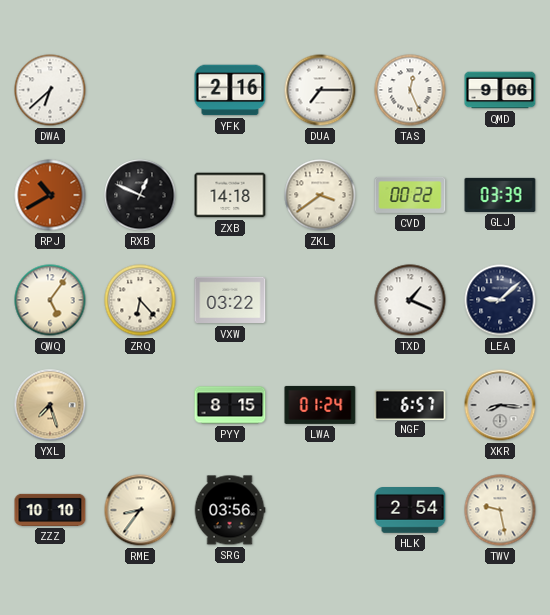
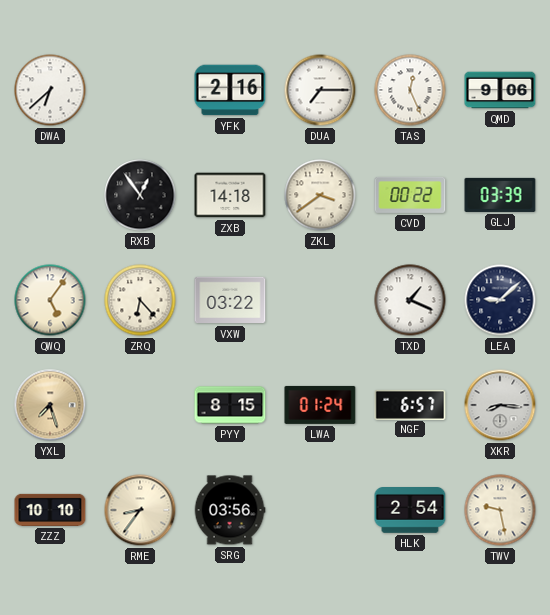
RPJ: 10:40 -> none (50, 195)
RXB: 12:49 -> 12:54 (140, 195)
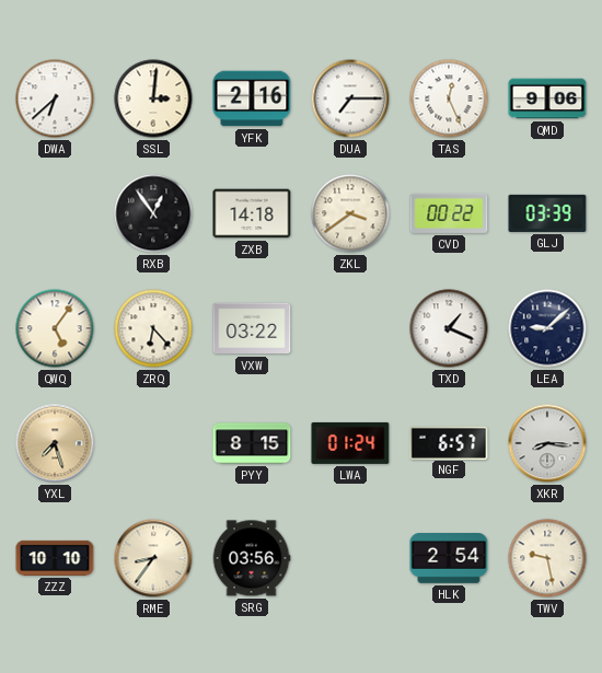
SSL: none -> 3:01 (153, 98)
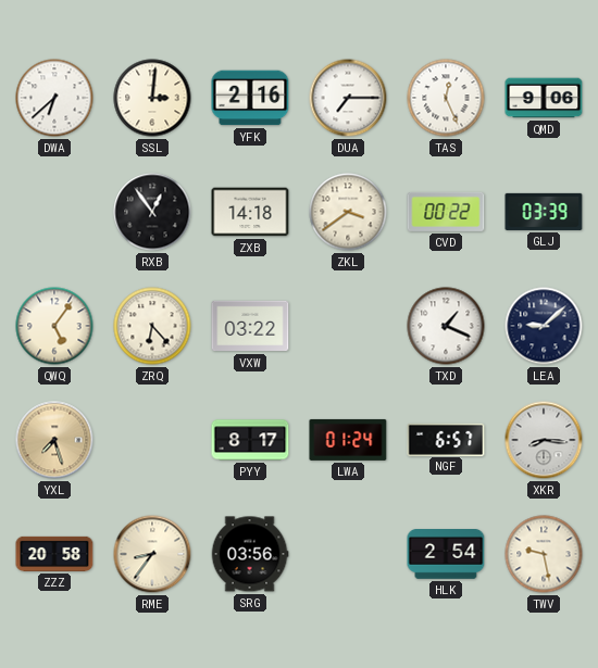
PYY: 8:15 -> 8:17 (250, 440)
ZZZ: 10:10 -> 20:58 (54, 554)
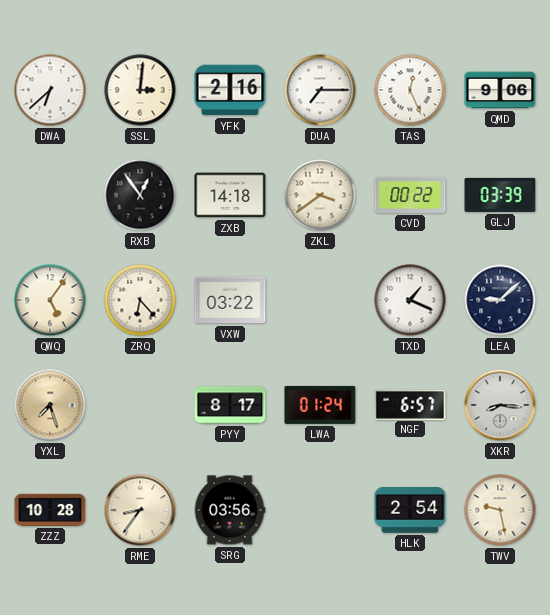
ZZZ: 20:58 -> 10:28 (50, 510)
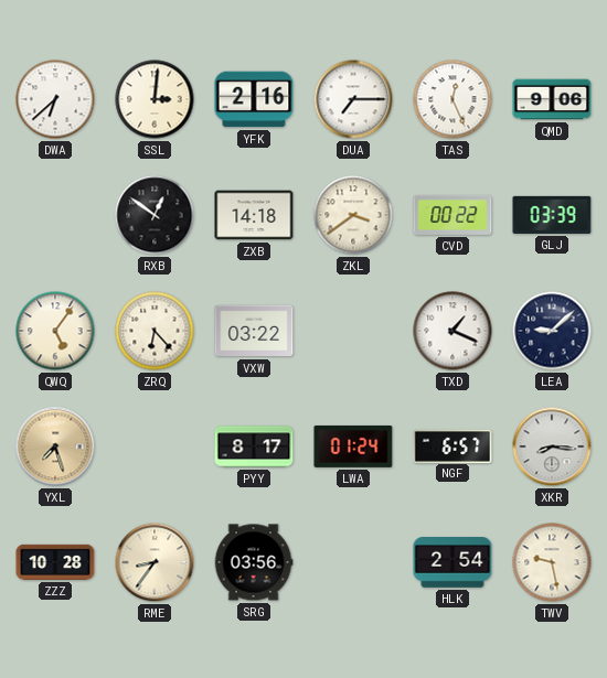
RXB: 12:54 -> 12:51 (155, 215)
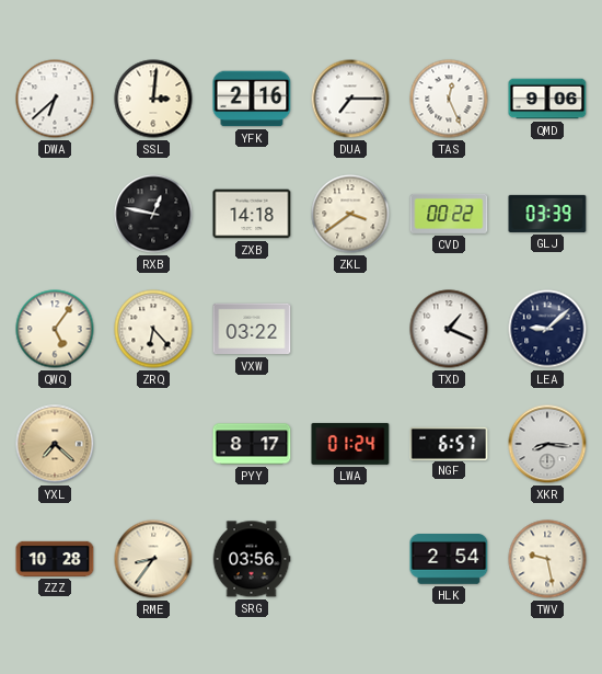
RXB: 12:51 -> 12:47 (153, 214)
YXL: 7:27 -> 7:22 (55, 444)
